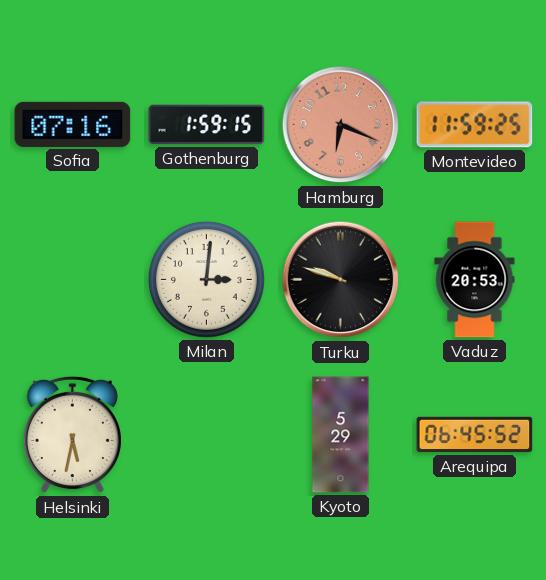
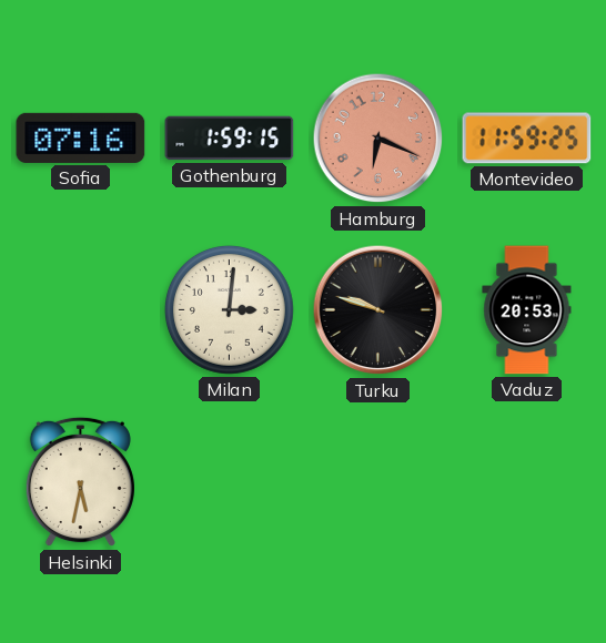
Kyoto: 5:29 -> none (341, 435)
Arequipa: 06:45 -> none (475, 435)
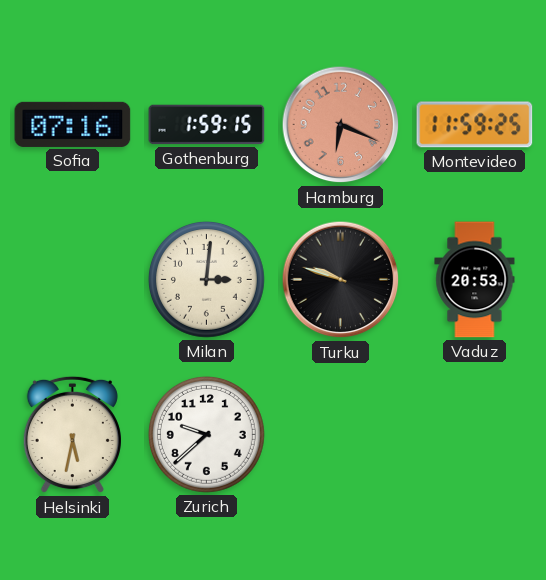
Zurich: none -> 9:38 (206, 434)
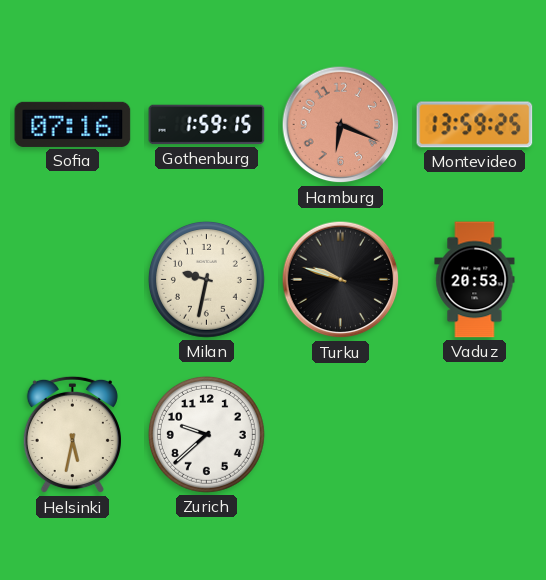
Montevideo: 11:59 -> 13:59 (475, 125)
Milan: 3:01 -> 9:32 (206, 279)
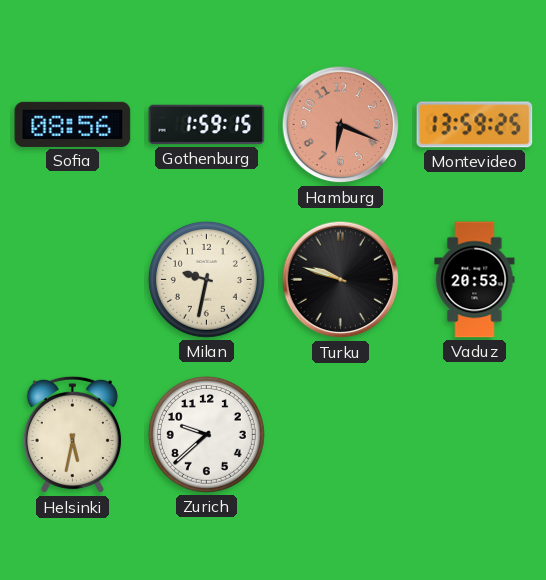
Sofia: 07:16 -> 08:56 (73, 124)
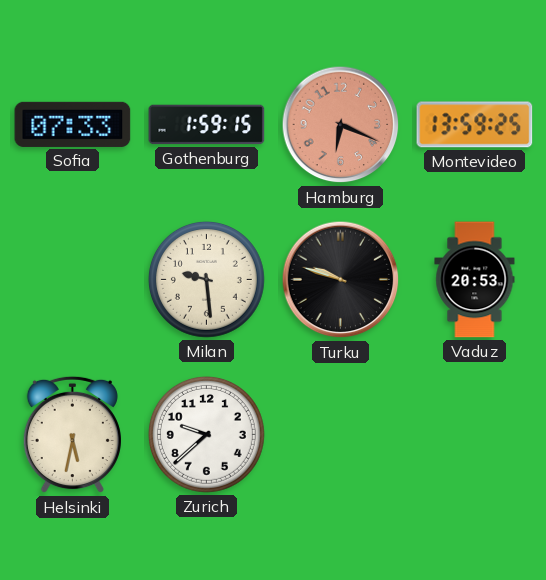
Sofia: 08:56 -> 07:33 (73, 124)
Milan: 9:32 -> 9:29 (206, 279)
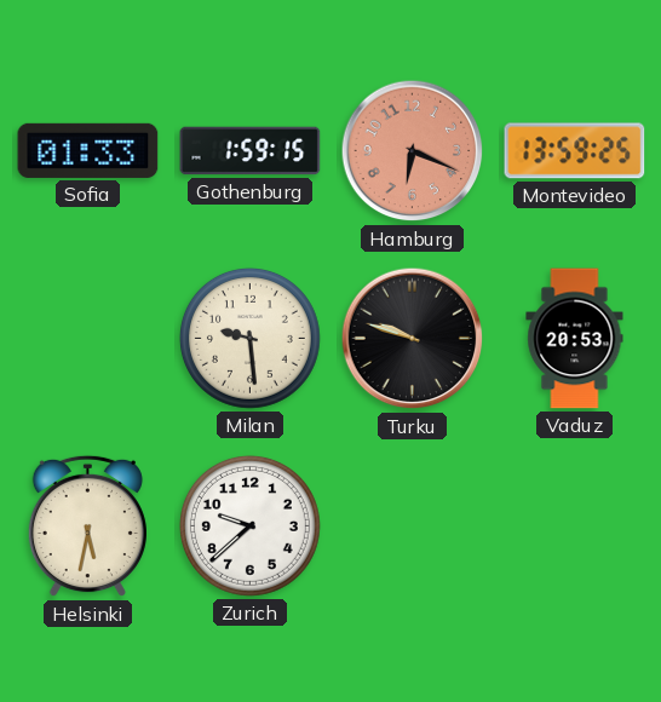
Sofia: 07:33 -> 01:33 (88, 150)
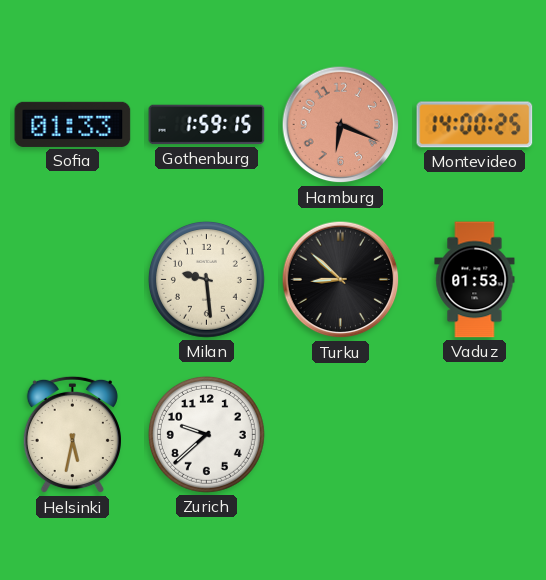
Montevideo: 13:59 -> 14:00 (475, 125)
Turku: 9:48 -> 8:52 (341, 280)
Vaduz: 20:53 -> 01:53 (475, 280)
